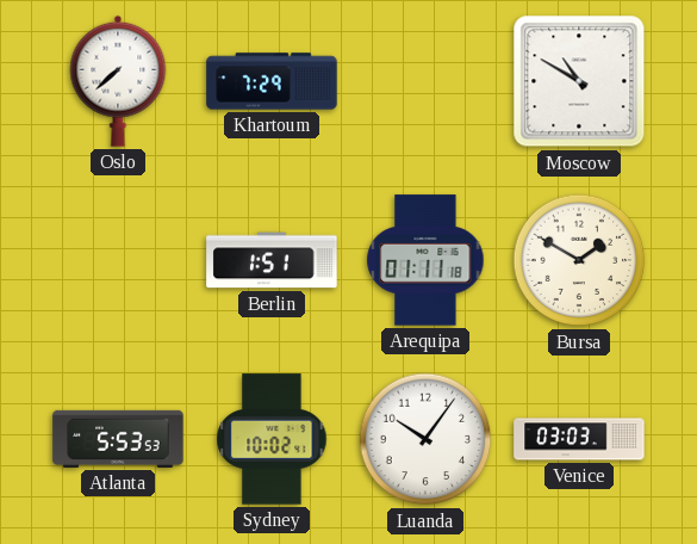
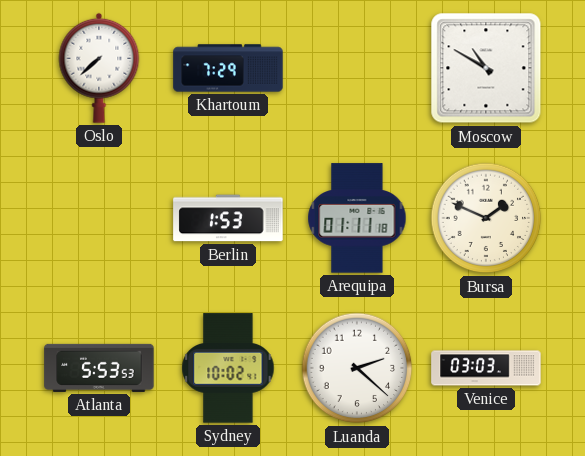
Berlin: 1:51 -> 1:53 (228, 218)
Bursa: 1:50 -> 1:49 (486, 218)
Luanda: 10:06 -> 2:22 (357, 368)
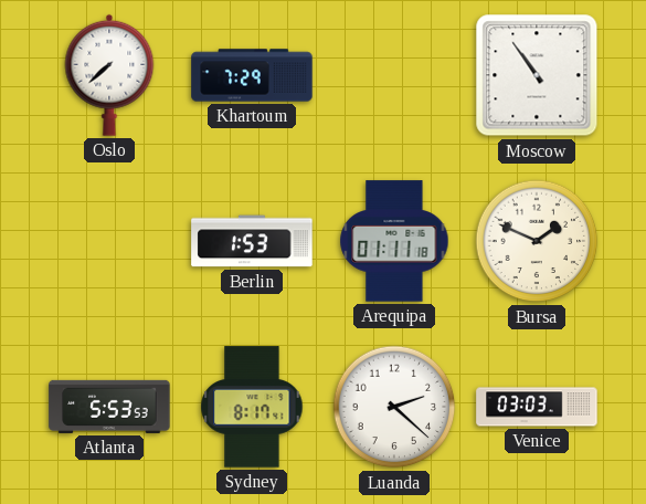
Moscow: 10:50 -> 10:54 (537, 75)
Sydney: 10:02 -> 8:17 (252, 407)
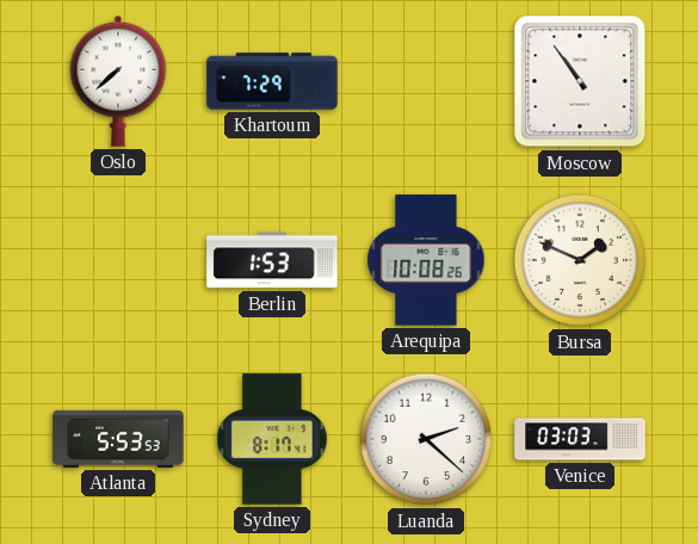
Arequipa: 01:11 -> 10:08 (426, 260)
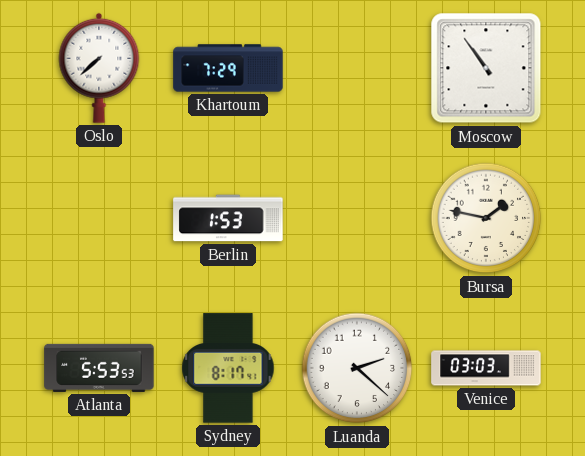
Arequipa: 10:08 -> none (426, 260)
Bursa: 1:49 -> 1:47 (486, 218)
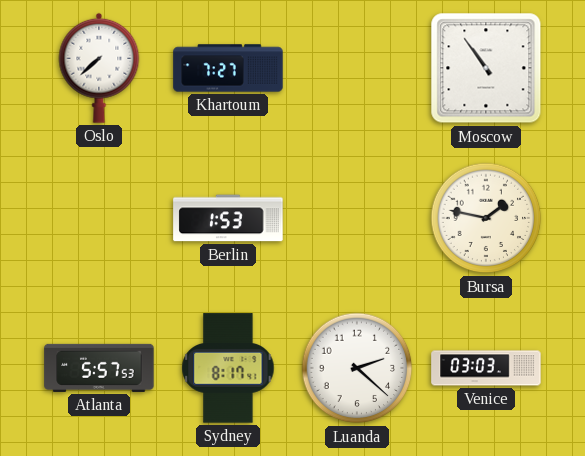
Khartoum: 7:29 -> 7:27 (228, 68)
Atlanta: 5:53 -> 5:57 (99, 368)
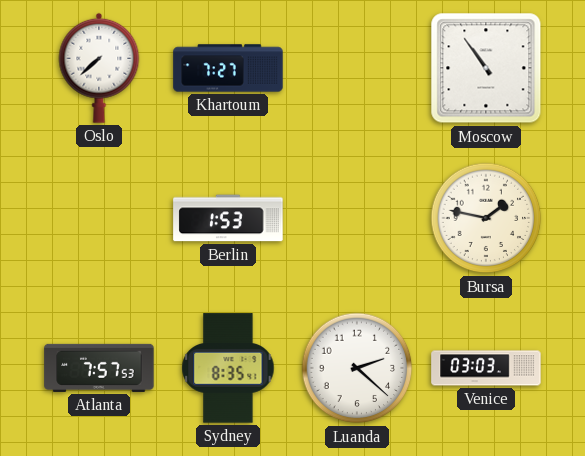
Atlanta: 5:57 -> 7:57 (99, 368)
Sydney: 8:17 -> 8:35 (228, 368)
